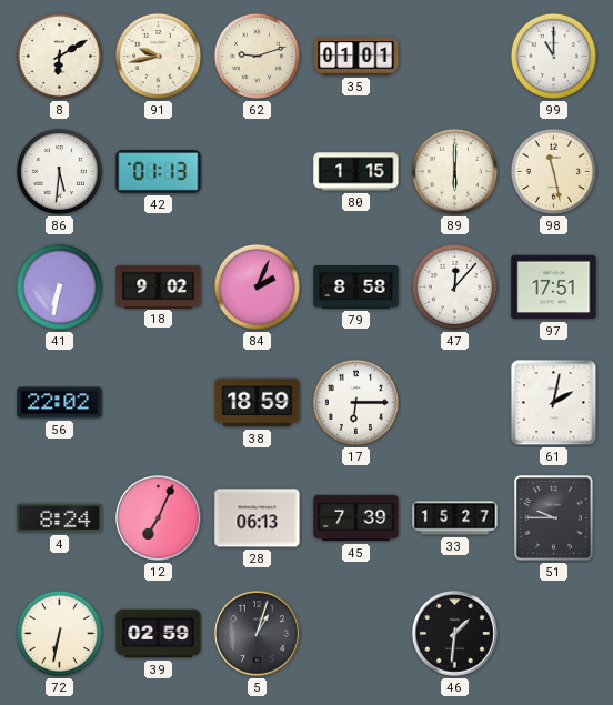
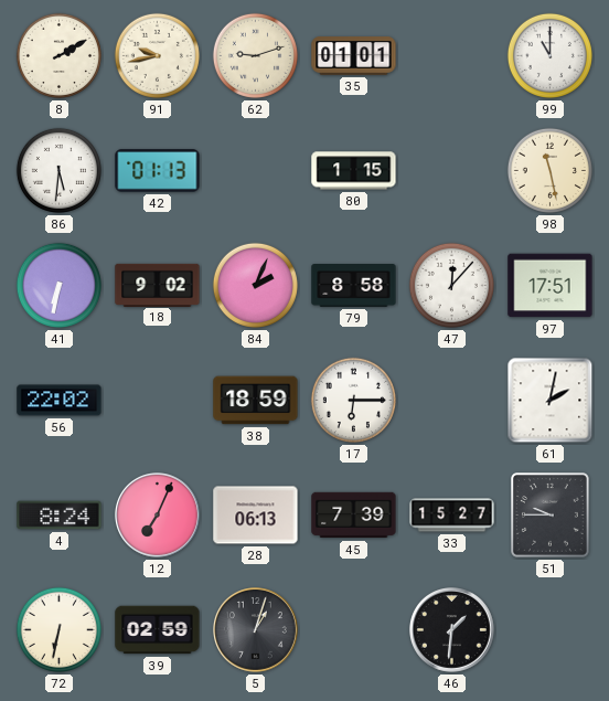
8: 6:10 -> 2:10 (58, 55)
89: 6:00 -> none (454, 171)
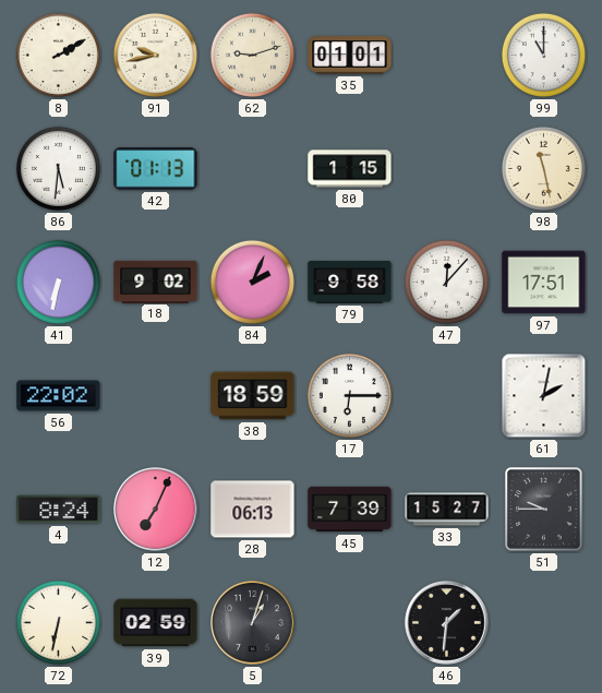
79: 8:58 -> 9:58 (350, 283)
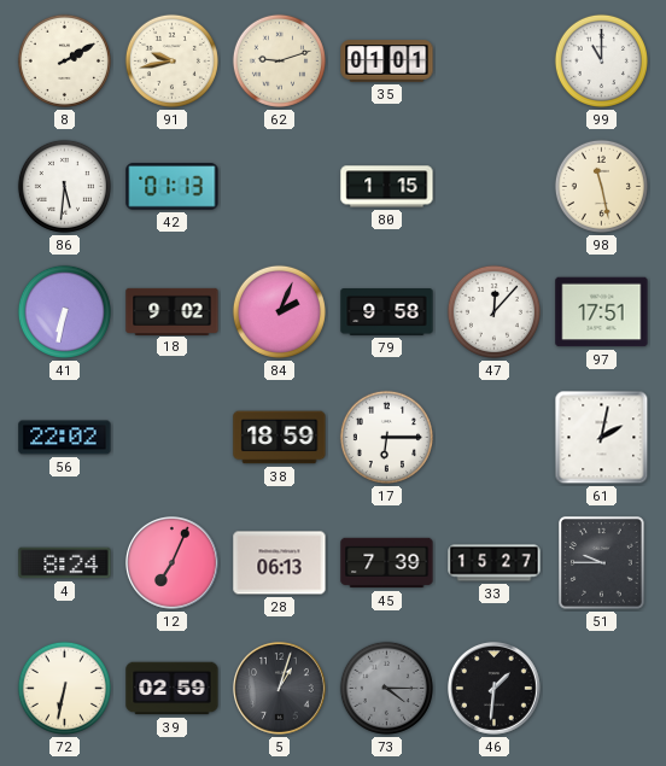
73: none -> 4:15 (386, 688)
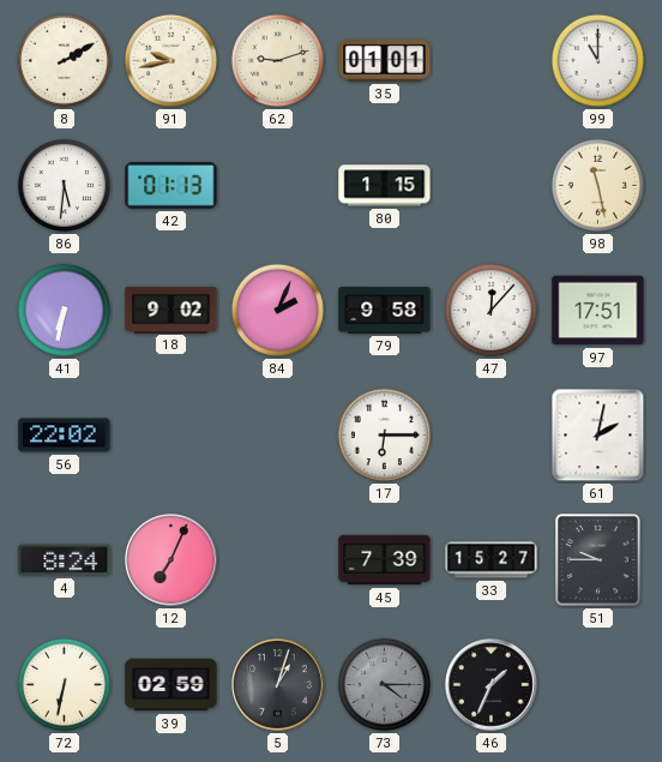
38: 18:59 -> none (280, 438)
28: 06:13 -> none (280, 563)
46: 1:31 -> 1:34 (492, 685)
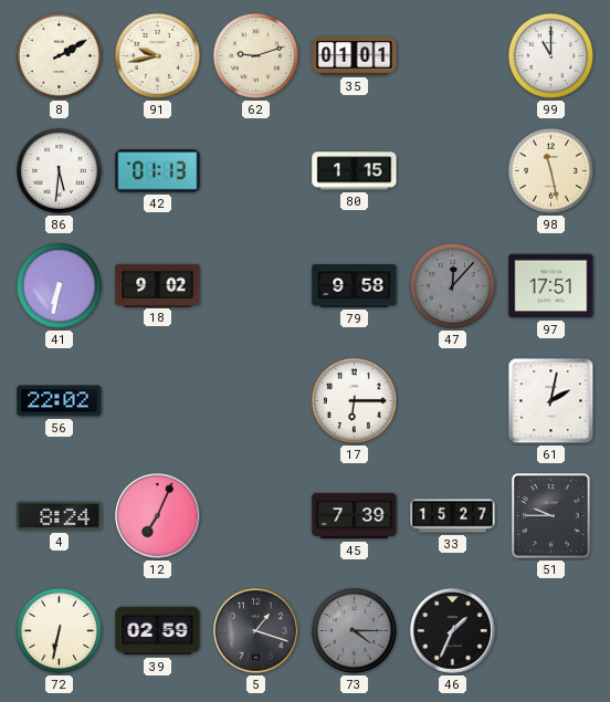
84: 2:04 -> none (277, 310)
47 dial: white -> grey (452, 285)
5: 1:03 -> 1:18 (256, 631)
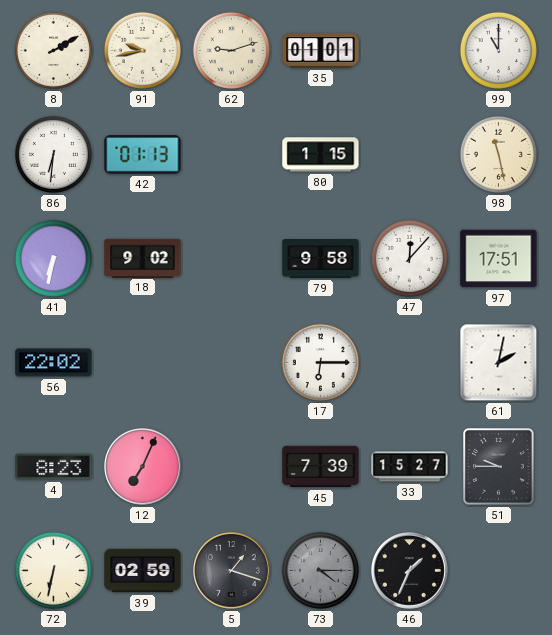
86: 5:31 -> 6:31 (53, 154)
47 dial: grey -> white (409, 258)
4: 8:24 -> 8:23 (54, 467)
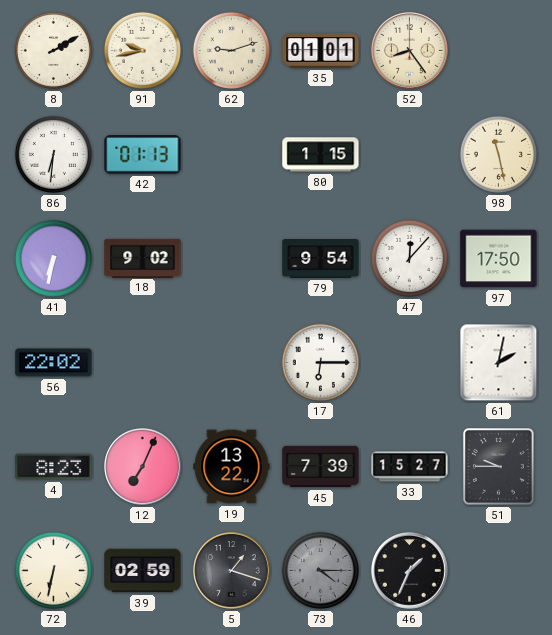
52: none -> 8:24 (410, 51)
99: 11:00 -> none (498, 50)
79: 9:58 -> 9:54 (321, 259)
97: 17:51 -> 17:50 (499, 259)
19: none -> 13:22 (232, 467)
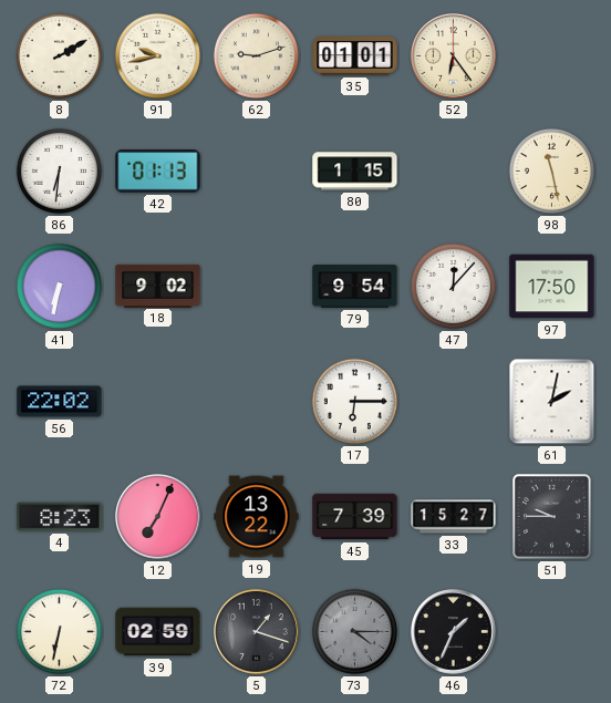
52: 8:24 -> 6:24 (454, 56)
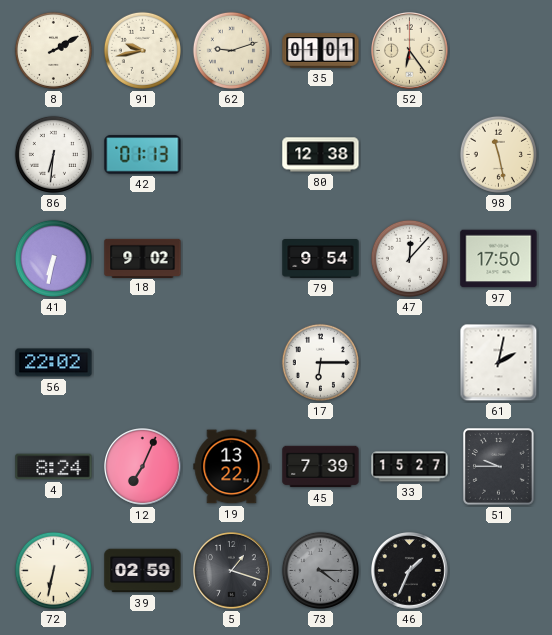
80: 1:15 -> 12:38 (321, 155)
4: 8:23 -> 8:24 (54, 467)
